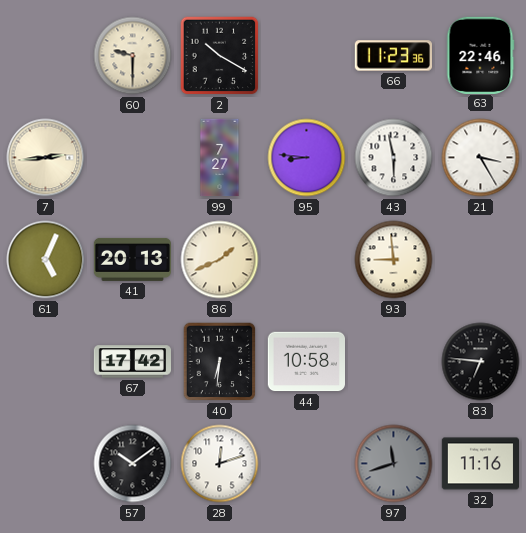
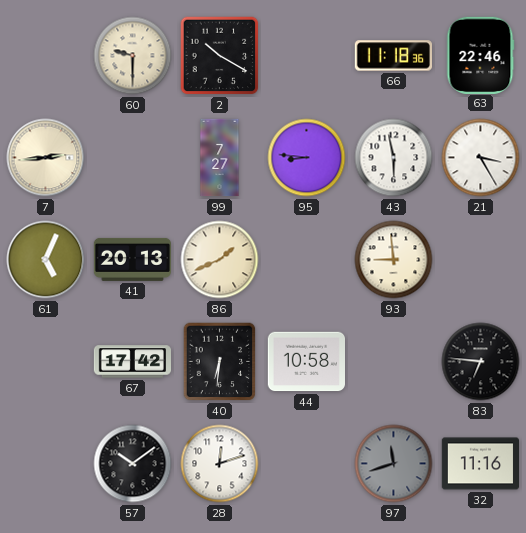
66: 11:23 -> 11:18 (393, 56)
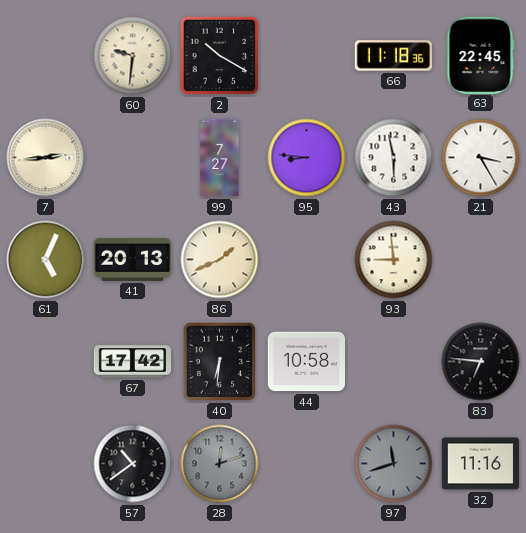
60: 9:30 -> 9:31 (133, 56)
63: 22:46 -> 22:45 (480, 55)
57: 10:09 -> 10:39 (133, 464)
28 dial: white -> grey (220, 464)
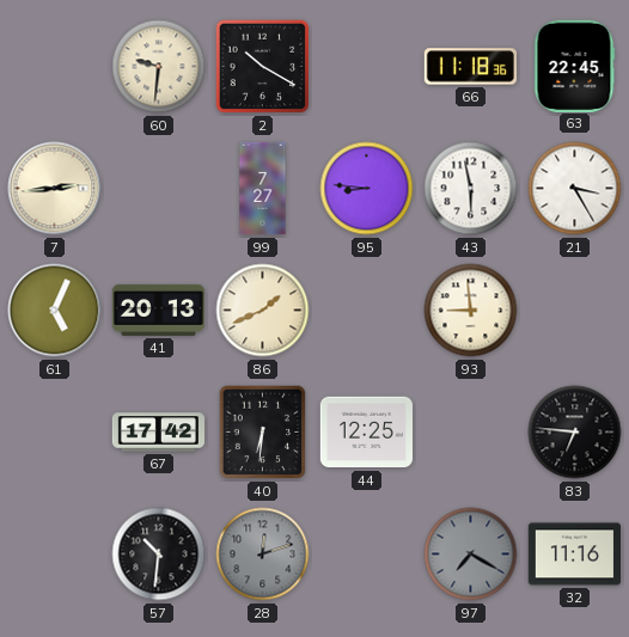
44: 10:58 -> 12:25 (366, 433)
57: 10:39 -> 10:31 (159, 555)
97: 11:42 -> 7:20 (471, 555)
